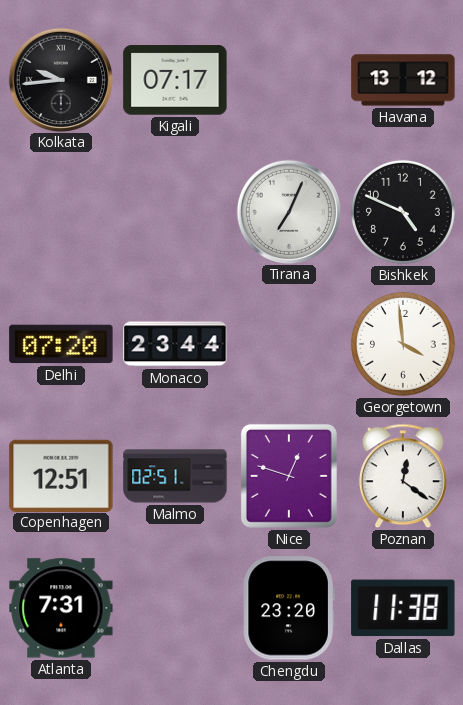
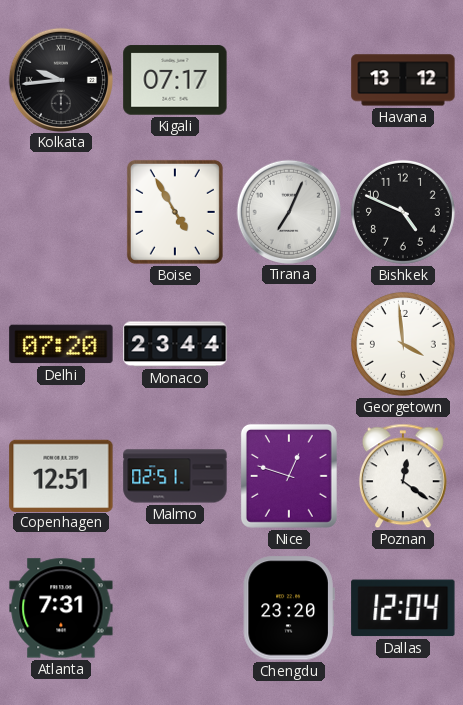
Boise: none -> 4:55 (175, 212)
Dallas: 11:38 -> 12:04 (403, 608)
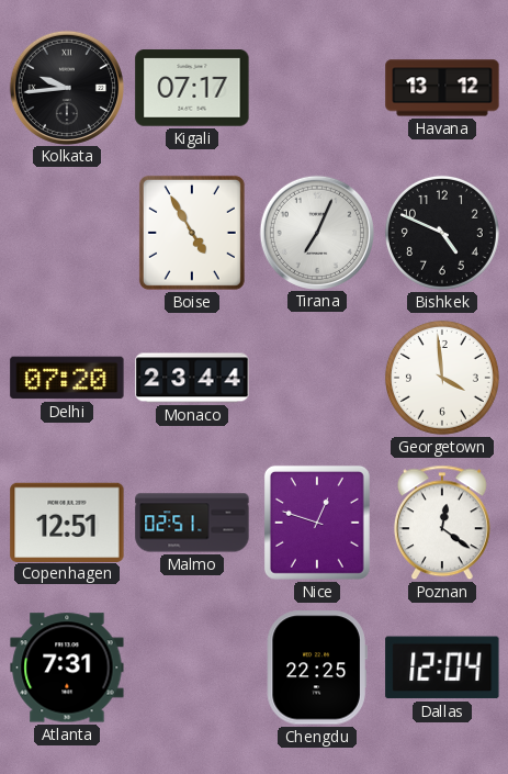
Chengdu: 23:20 -> 22:25 (317, 668)
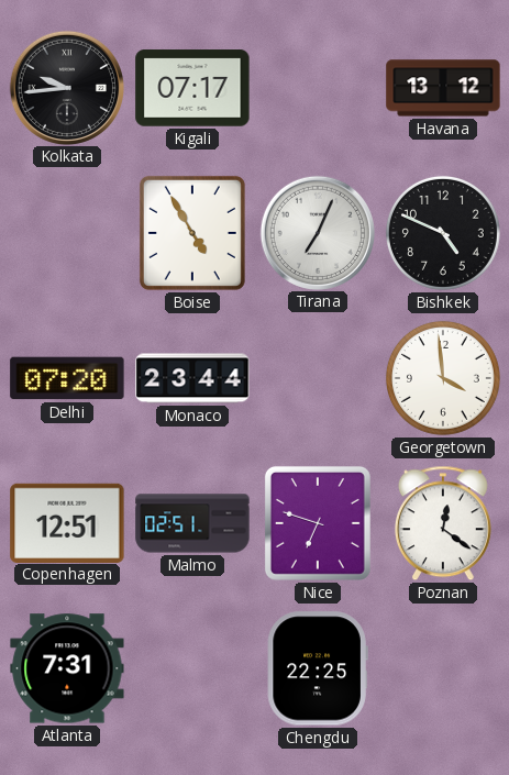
Nice: 12:48 -> 6:48 (318, 523)
Dallas: 12:04 -> none (442, 668)
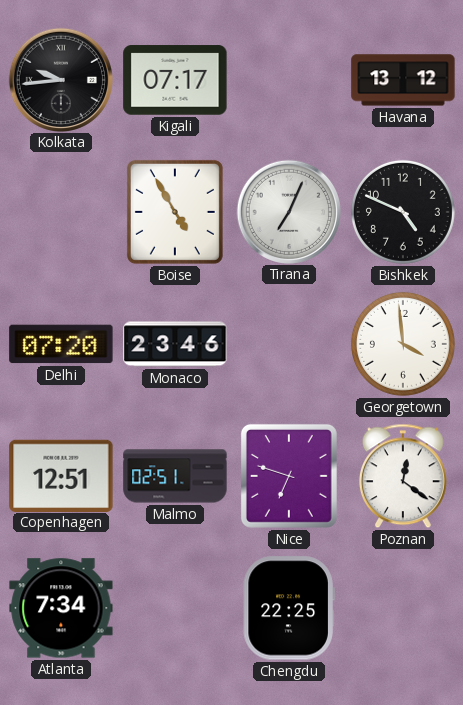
Monaco: 23:44 -> 23:46 (175, 344)
Atlanta: 7:31 -> 7:34 (61, 608)
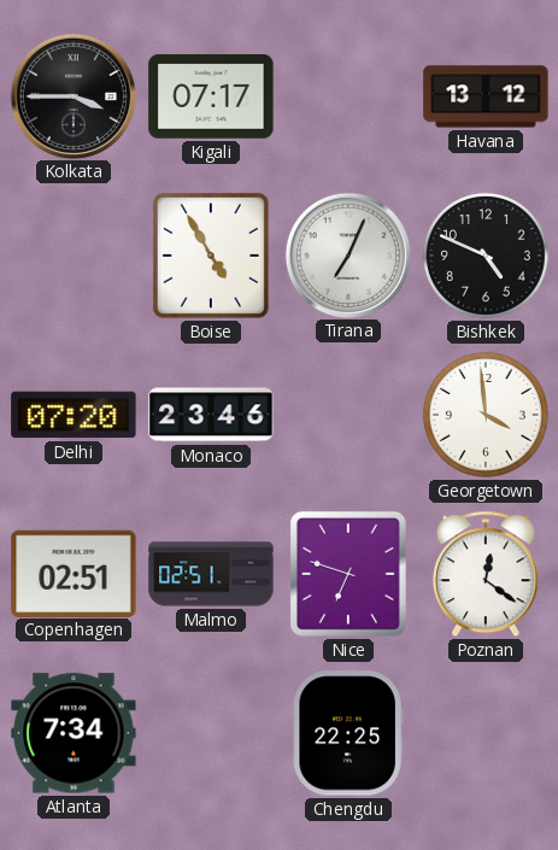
Kolkata: 9:44 -> 3:45 (72, 95)
Copenhagen: 12:51 -> 02:51 (74, 573)
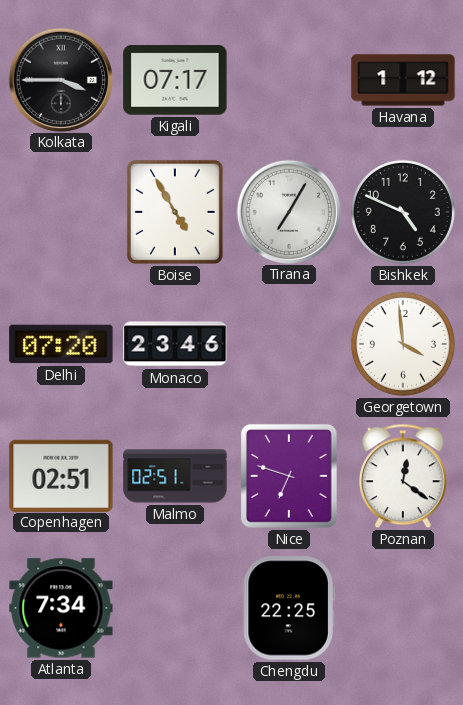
Havana: 13:12 -> 1:12 (403, 80)
Tirana: 7:04 -> 7:05 (288, 211)
